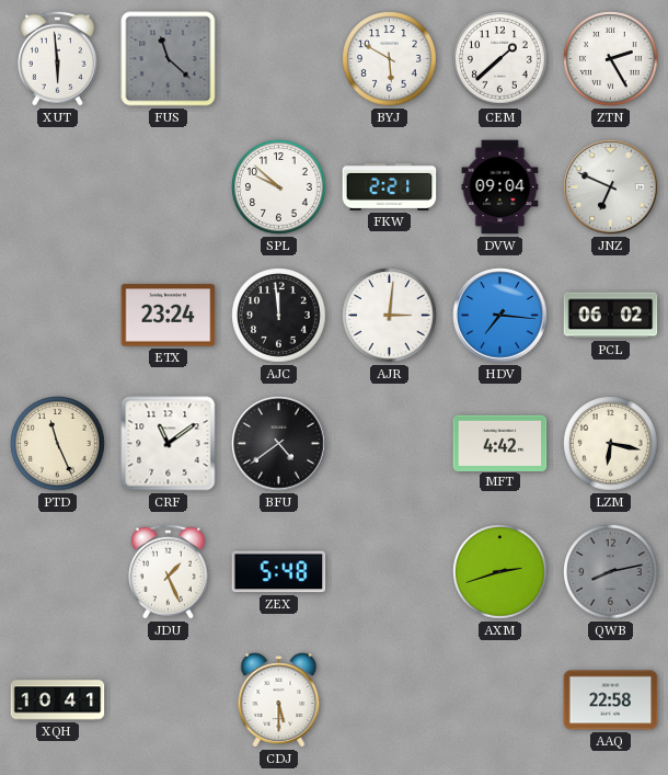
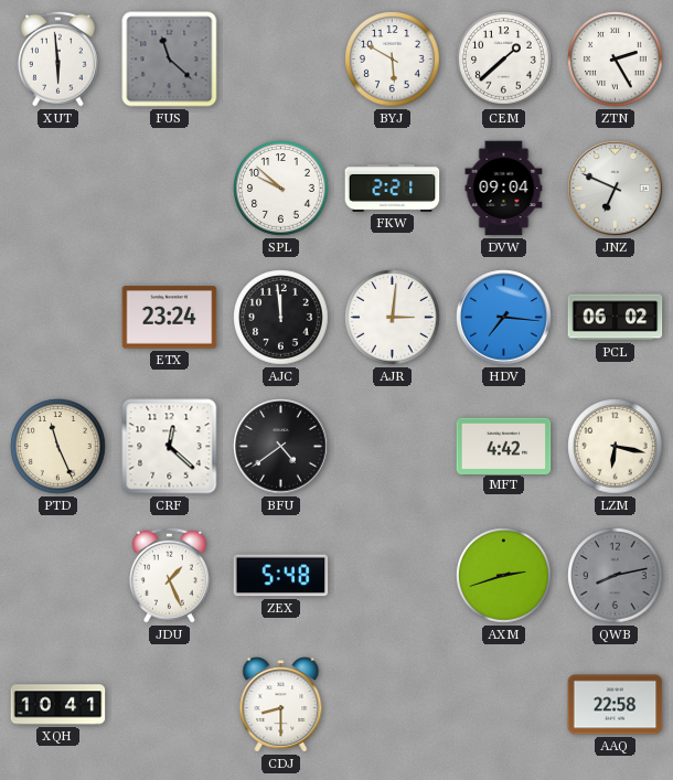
CRF: 11:09 -> 12:22 (170, 447)
CDJ: 5:30 -> 8:30 (281, 705)
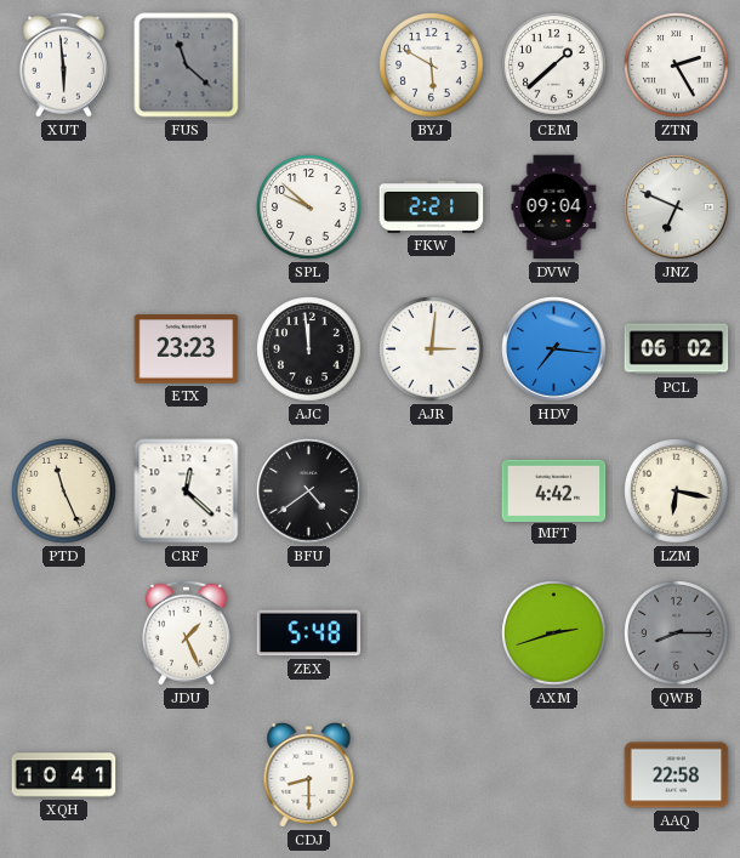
ETX: 23:24 -> 23:23 (187, 350)
QWB: 8:13 -> 8:15 (677, 633)
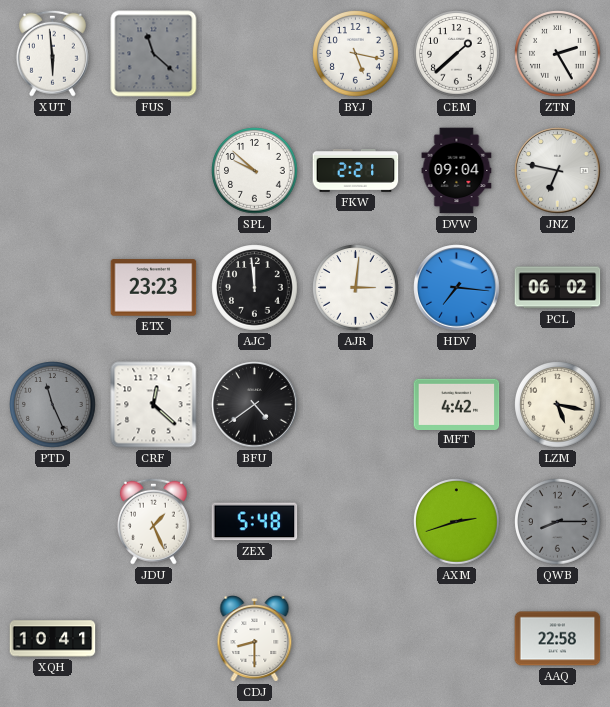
BYJ: 5:50 -> 5:17 (356, 54)
JNZ: 6:49 -> 6:47 (558, 171)
PTD dial: cream -> grey (53, 405)
LZM: 6:17 -> 5:17 (558, 405)
